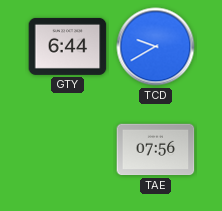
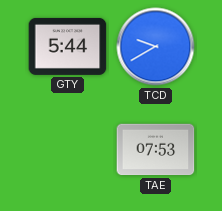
GTY: 6:44 -> 5:44 (68, 46)
TAE: 07:56 -> 07:53 (156, 150)
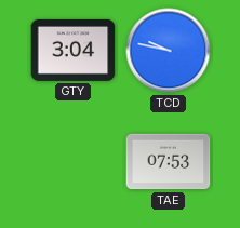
GTY: 5:44 -> 3:04 (74, 50)
TCD: 9:40 -> 9:47 (169, 51)
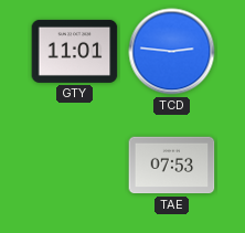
GTY: 3:04 -> 11:01 (75, 51)
TCD: 9:47 -> 2:46 (172, 52)
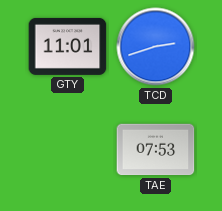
TCD: 2:46 -> 2:42 (156, 47)
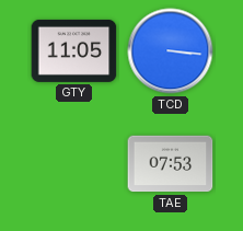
GTY: 11:01 -> 11:05 (74, 50)
TCD: 2:42 -> 3:16 (171, 51)
